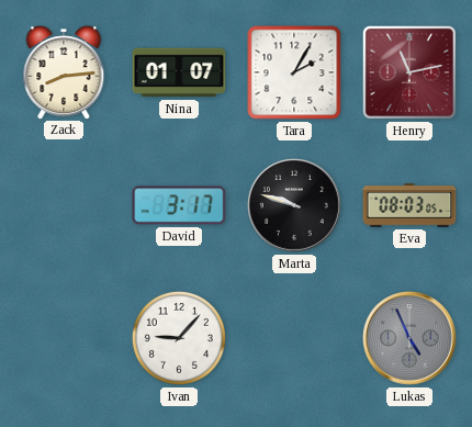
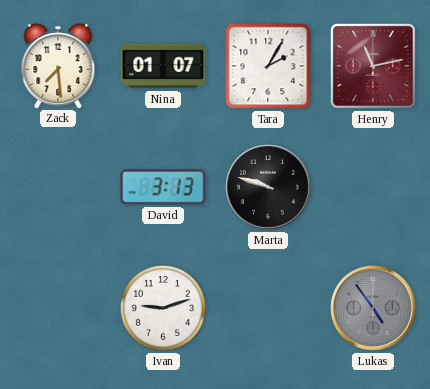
Zack: 8:14 -> 7:29 (58, 66)
David: 3:17 -> 3:13 (163, 187)
Eva: 08:03 -> none (409, 205)
Ivan: 9:07 -> 9:12 (163, 308)
Lukas: 4:56 -> 4:54 (373, 308)
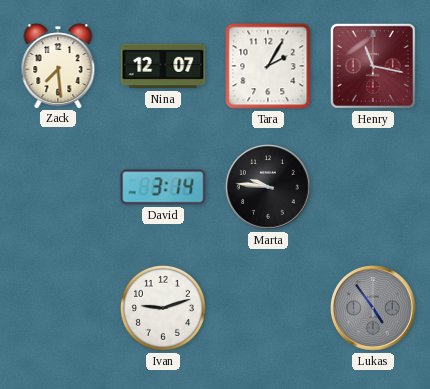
Nina: 01:07 -> 12:07 (163, 66)
Henry: 11:13 -> 11:17 (373, 66)
David: 3:13 -> 3:14 (163, 187)
Marta: 9:48 -> 9:46 (268, 187)
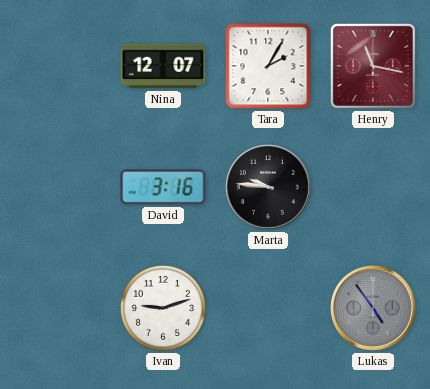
Zack: 7:29 -> none (58, 66)
David: 3:14 -> 3:16 (163, 187)
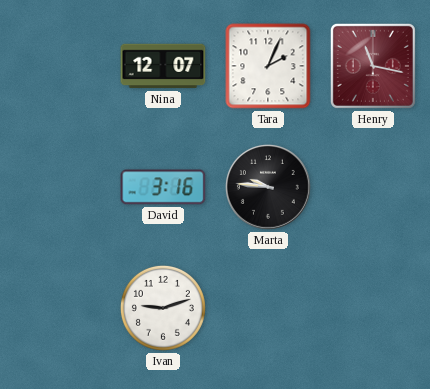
Tara: 2:05 -> 2:04 (268, 66)
Lukas: 4:54 -> none (373, 308)
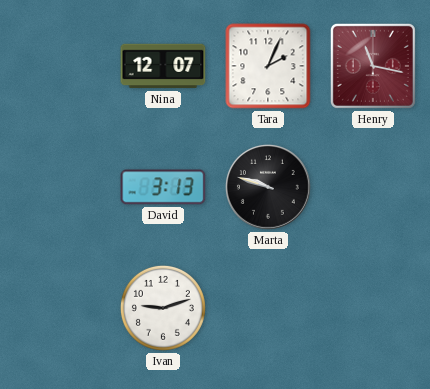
David: 3:16 -> 3:13 (163, 187)
Marta: 9:46 -> 9:48 (268, 187)
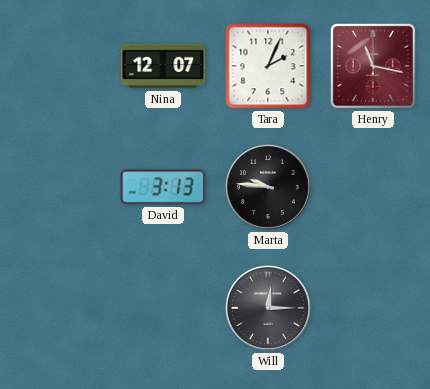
Marta: 9:48 -> 9:46 (268, 187)
Ivan: 9:12 -> none (163, 308)
Will: none -> 12:15 (268, 308)
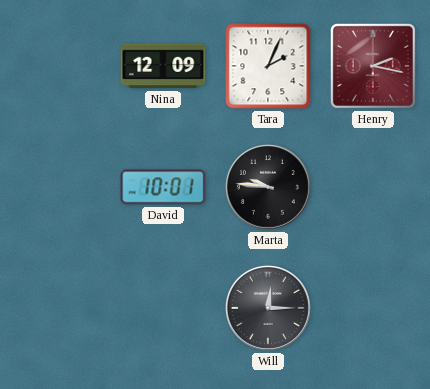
Nina: 12:07 -> 12:09 (163, 66)
Henry: 11:17 -> 2:17 (373, 66)
David: 3:13 -> 10:01 (163, 187)
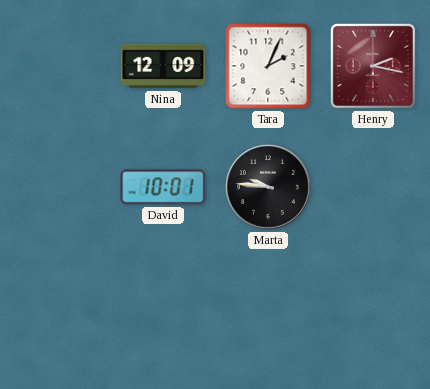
Will: 12:15 -> none (268, 308)
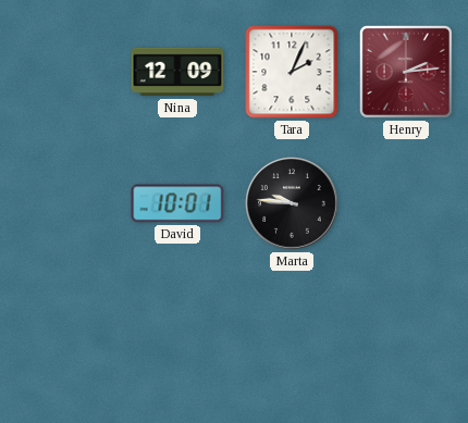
Henry: 2:17 -> 2:14 (406, 72)
